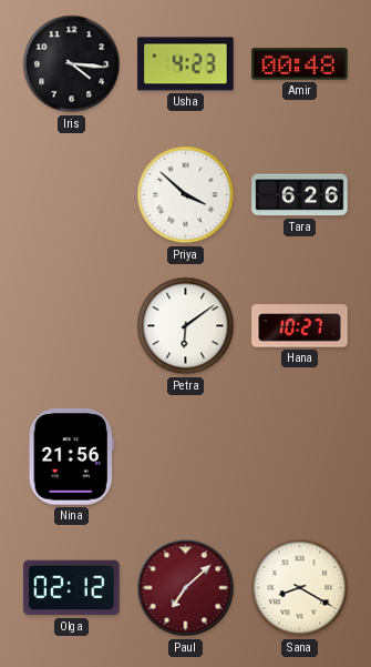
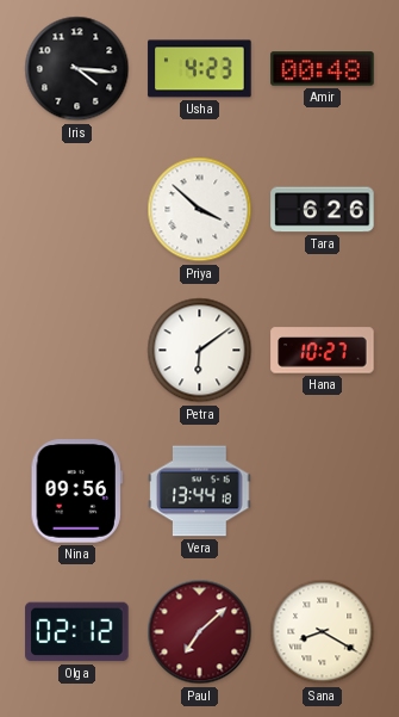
Nina: 21:56 -> 09:56 (76, 492)
Vera: none -> 13:44 (200, 492)
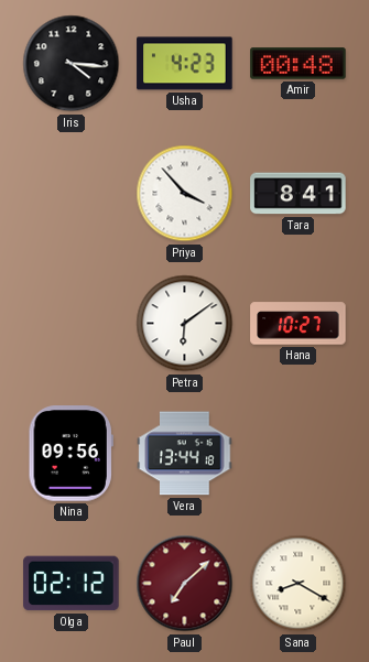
Priya: 3:52 -> 3:53 (185, 194)
Tara: 6:26 -> 8:41 (299, 194)
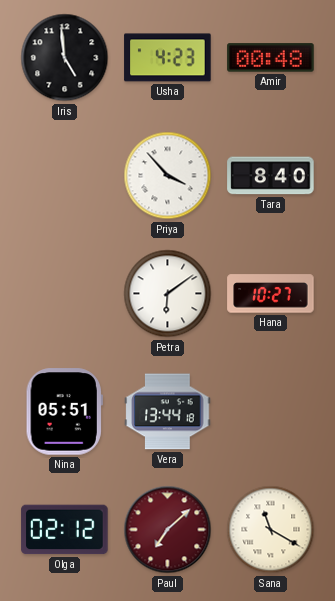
Iris: 4:16 -> 4:59 (65, 58)
Tara: 8:41 -> 8:40 (271, 176)
Nina: 09:56 -> 05:51 (64, 412)
Sana: 8:20 -> 11:20 (271, 530)
